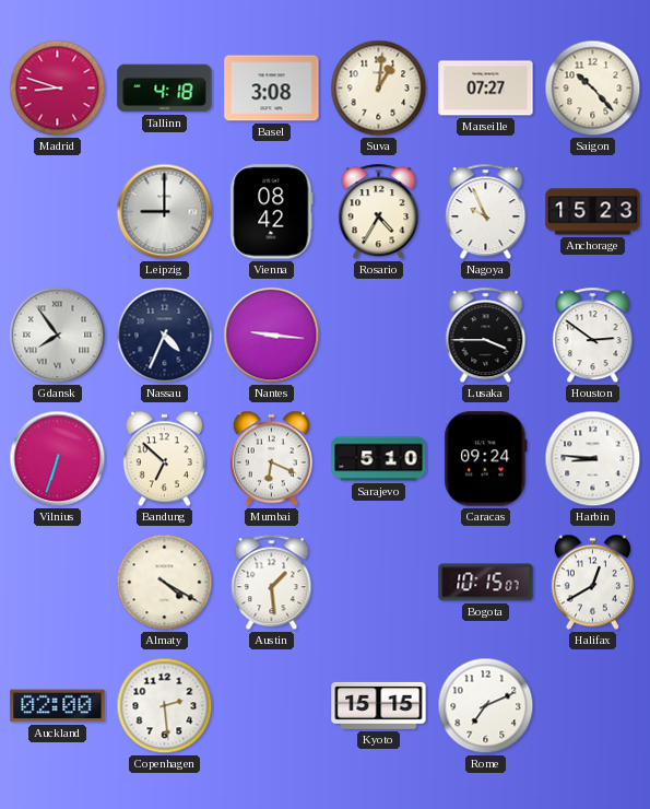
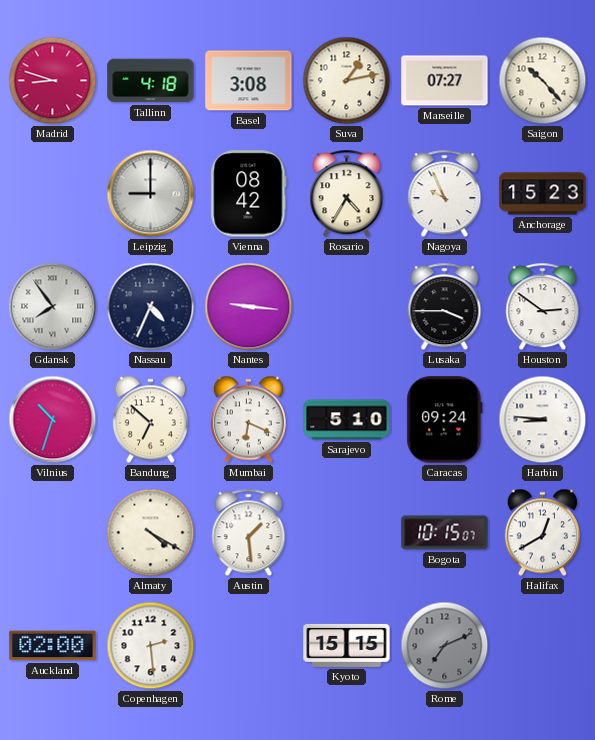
Suva: 1:01 -> 1:13 (347, 81)
Vilnius: 6:33 -> 10:33 (53, 420)
Rome dial: white -> grey (445, 646)
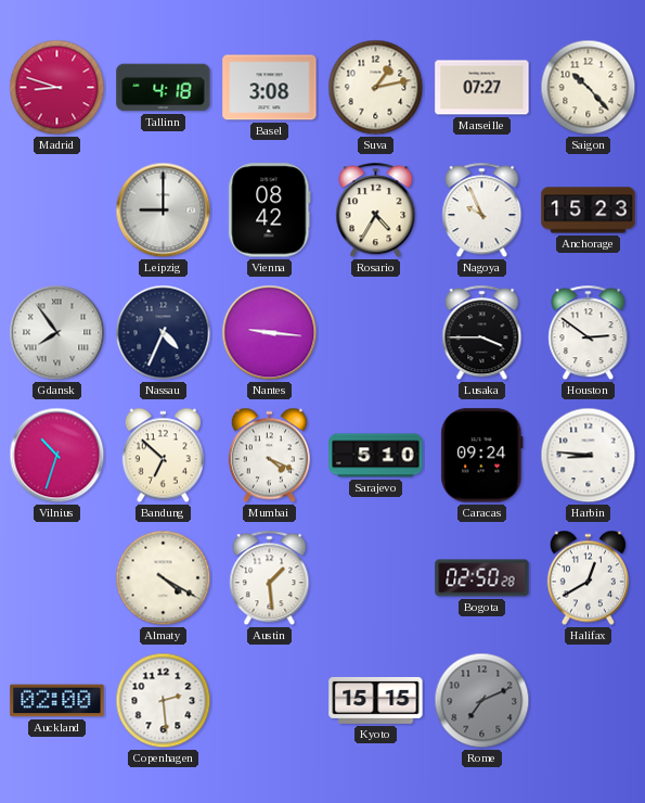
Mumbai: 6:19 -> 4:19 (269, 456)
Bogota: 10:15 -> 02:50 (482, 578)
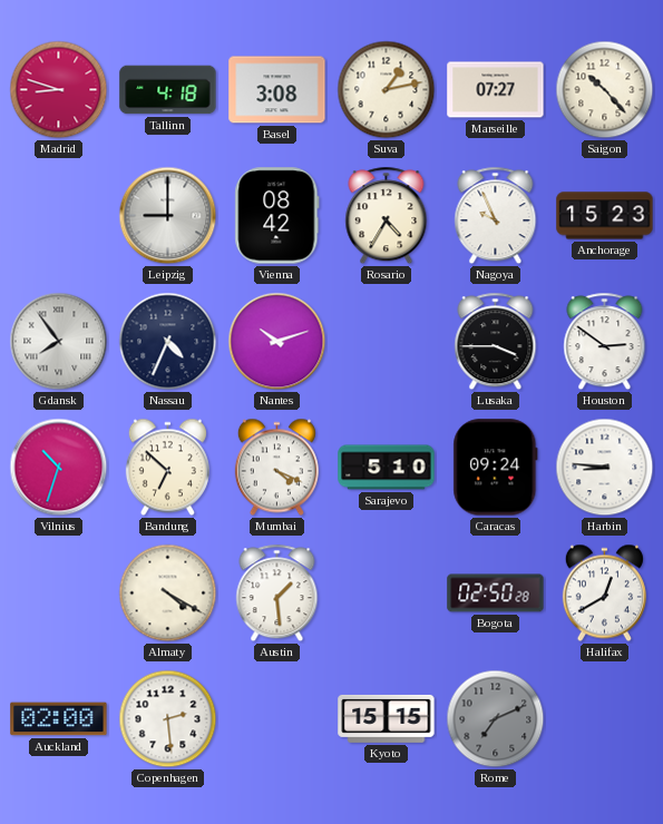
Nantes: 9:16 -> 10:12 (277, 342)
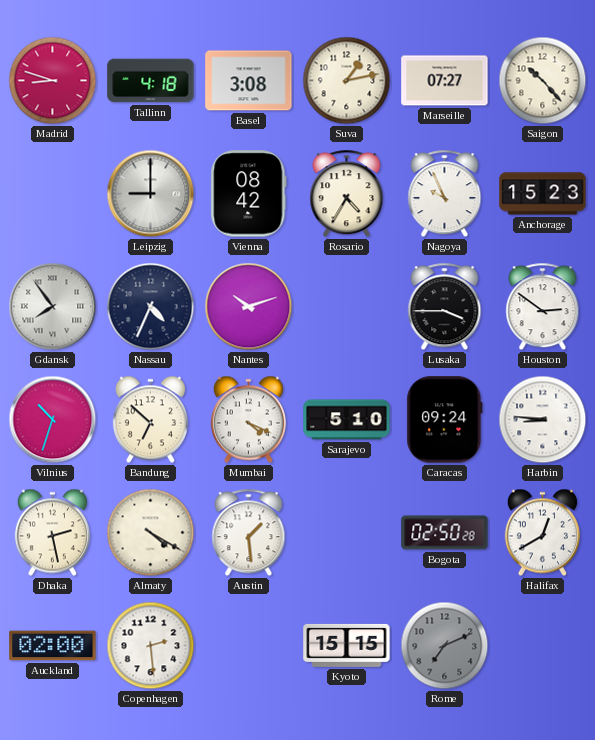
Dhaka: none -> 2:28 (52, 533)
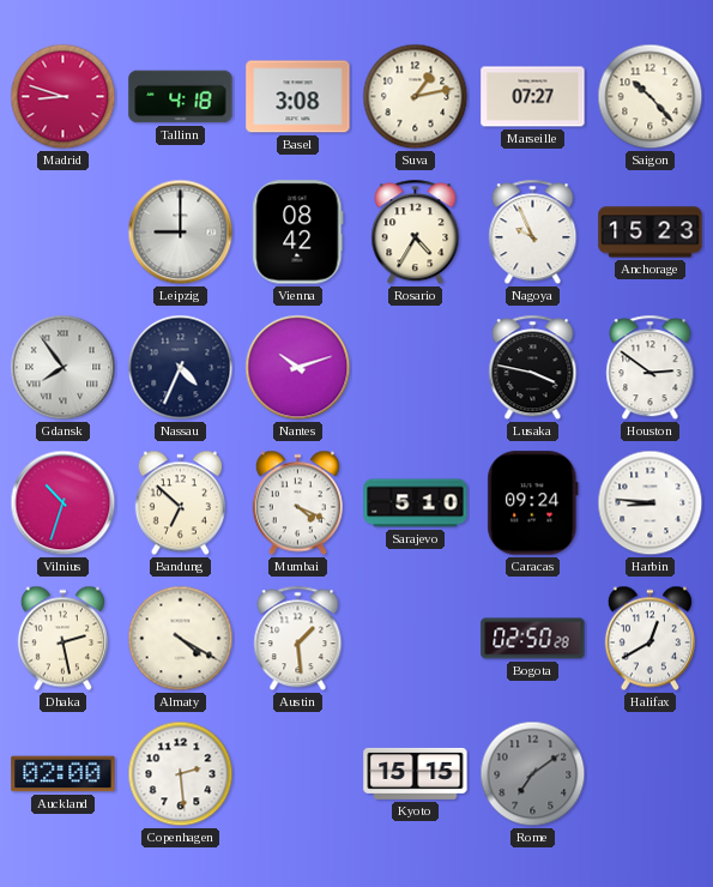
Lusaka: 3:45 -> 3:47 (533, 368)
Rome: 7:11 -> 7:09 (533, 774)
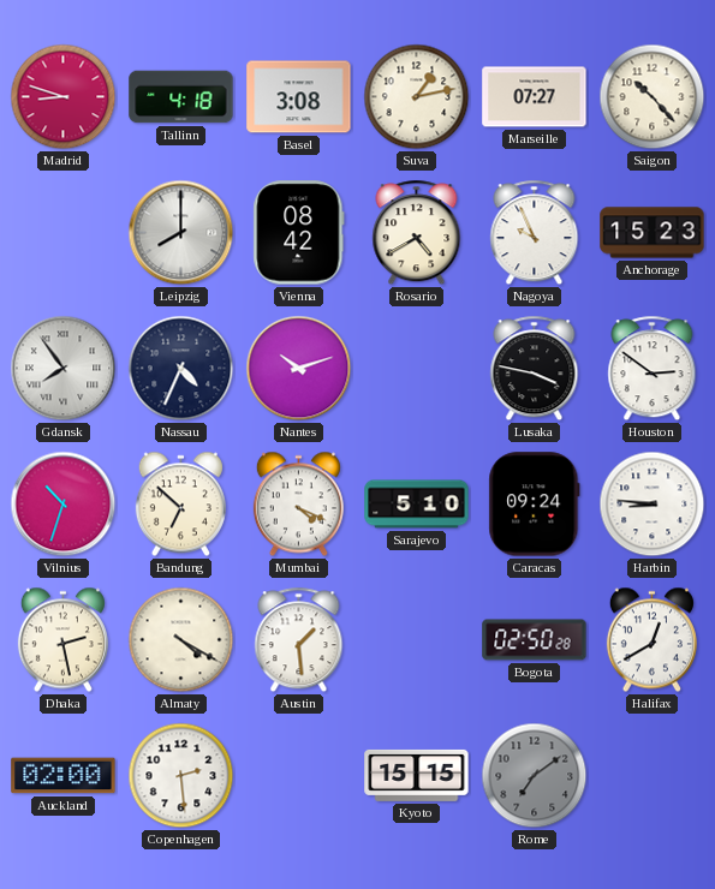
Leipzig: 9:00 -> 8:00 (181, 233)
Rosario: 4:35 -> 4:40 (417, 233)
